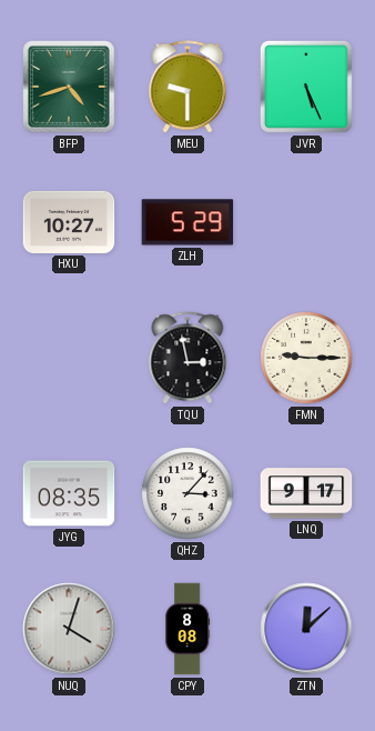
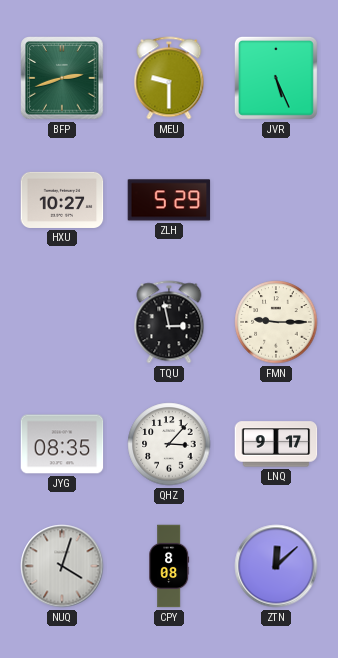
BFP: 4:42 -> 2:42 (62, 78)
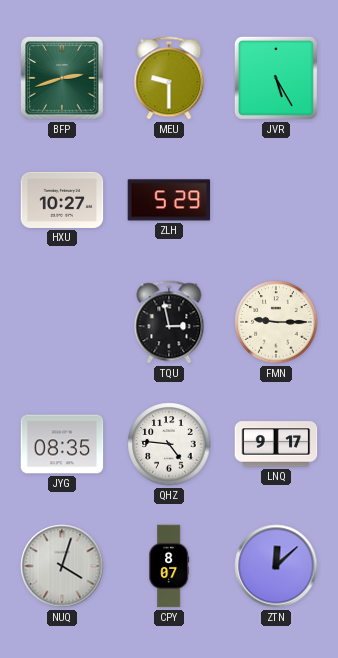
JVR: 5:26 -> 5:25 (276, 78)
QHZ: 3:07 -> 4:46 (169, 444)
CPY: 8:08 -> 8:07 (169, 566)
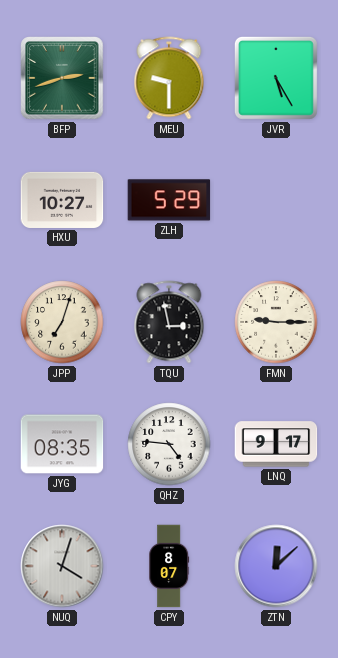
JPP: none -> 7:03 (62, 322)
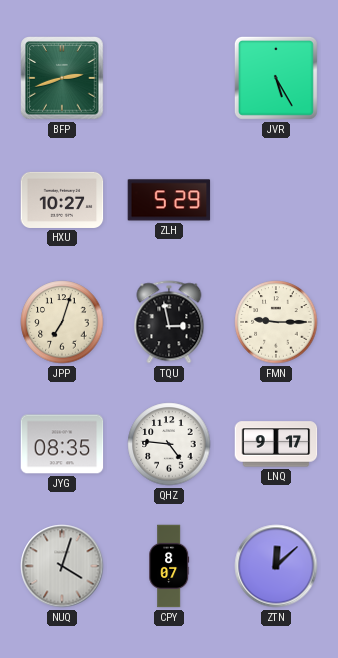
MEU: 9:30 -> none (169, 78)
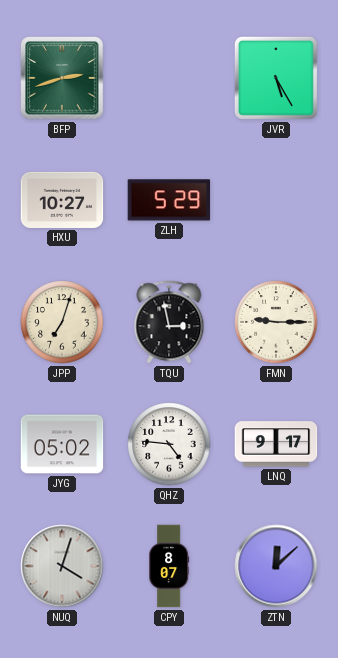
JYG: 08:35 -> 05:02 (62, 444)
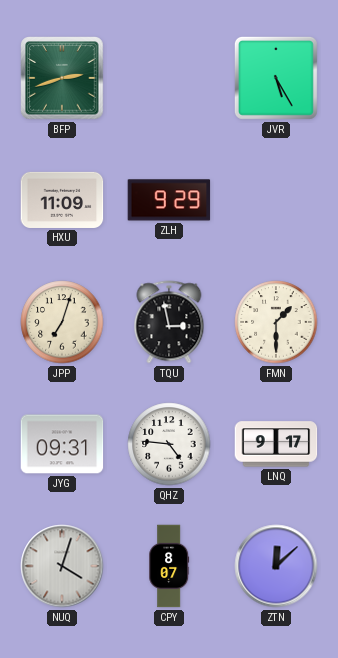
HXU: 10:27 -> 11:09 (62, 200)
ZLH: 5:29 -> 9:29 (169, 200)
FMN: 9:15 -> 1:30 (276, 322)
JYG: 05:02 -> 09:31 (62, 444)
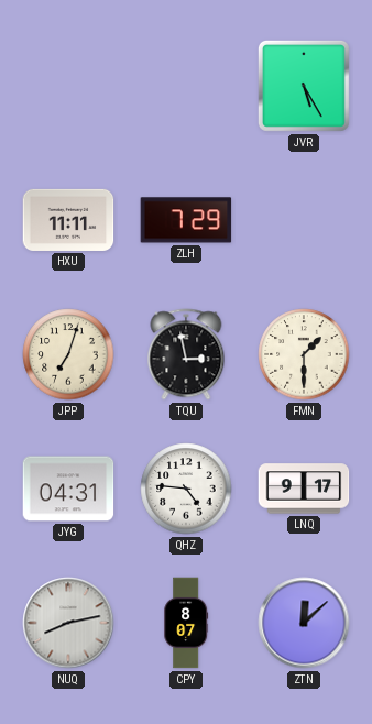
BFP: 2:42 -> none (62, 78)
HXU: 11:09 -> 11:11 (68, 220)
ZLH: 9:29 -> 7:29 (186, 220)
JYG: 09:31 -> 04:31 (68, 489)
NUQ: 4:03 -> 8:13 (68, 623)
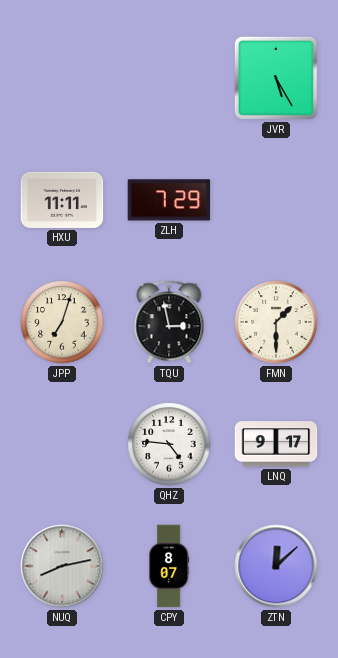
JYG: 04:31 -> none (68, 489)
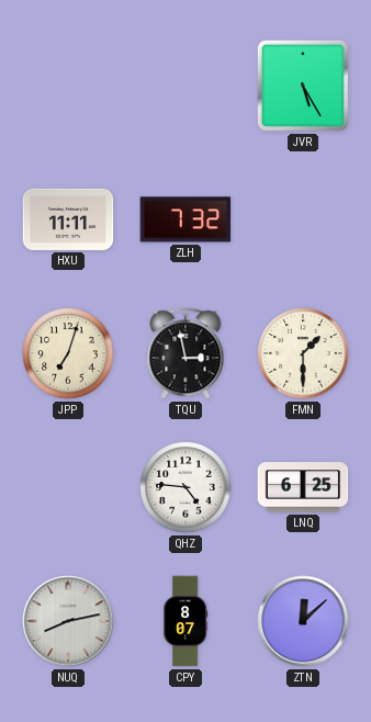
ZLH: 7:29 -> 7:32 (185, 219)
LNQ: 9:17 -> 6:25 (303, 487)
